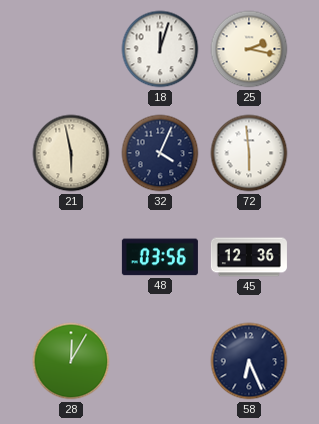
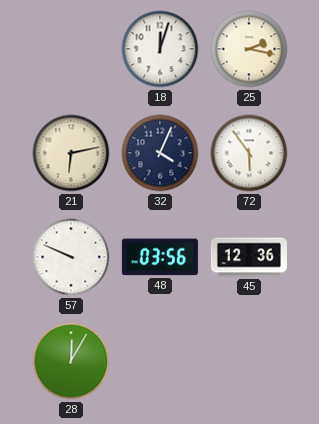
21: 5:58 -> 6:13 (71, 153)
72: 5:59 -> 5:54 (249, 153)
57: none -> 9:49 (71, 257)
58: 6:26 -> none (249, 361)
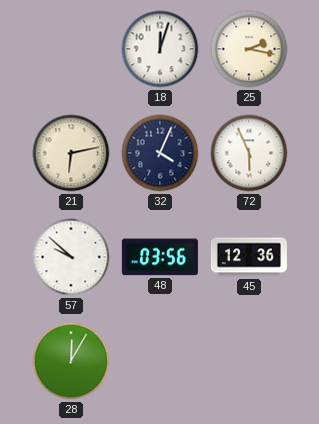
72: 5:54 -> 5:56 (249, 153)
57: 9:49 -> 9:52 (71, 257)
